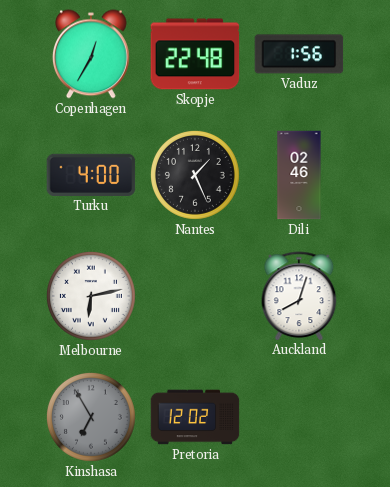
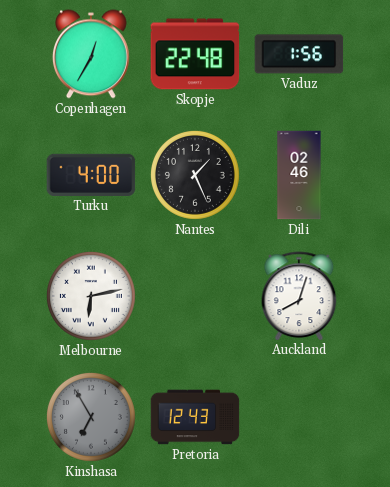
Pretoria: 12:02 -> 12:43 (195, 417)
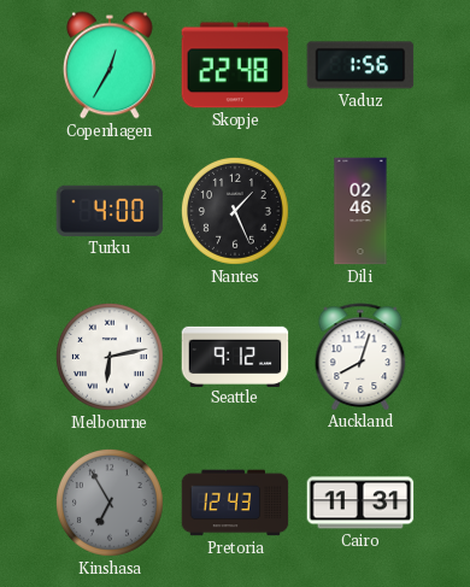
Seattle: none -> 9:12 (235, 356)
Cairo: none -> 11:31 (360, 503)
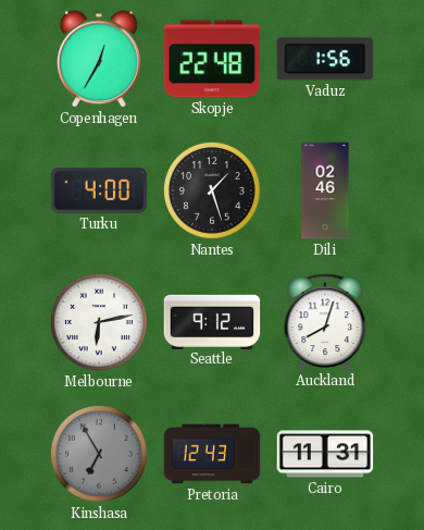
Nantes: 1:26 -> 1:27 (212, 190)
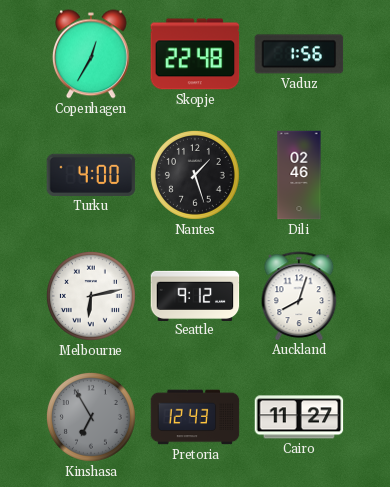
Cairo: 11:31 -> 11:27 (299, 417)
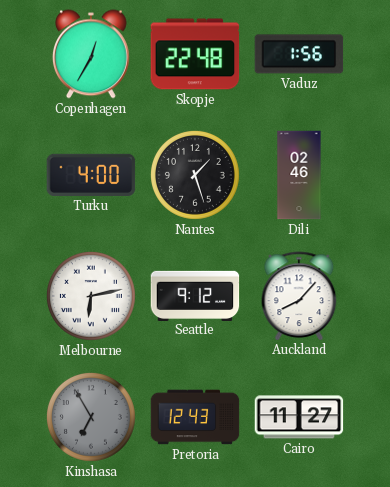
Auckland: 8:03 -> 8:07 (299, 296)
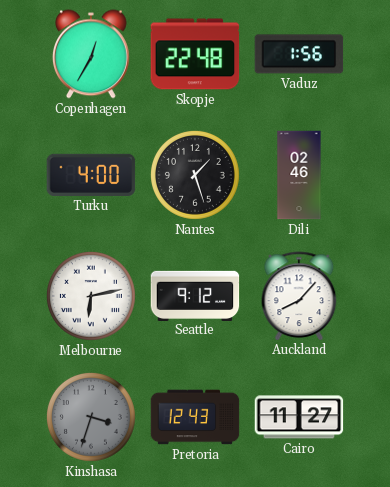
Kinshasa: 6:55 -> 3:33 (91, 417)
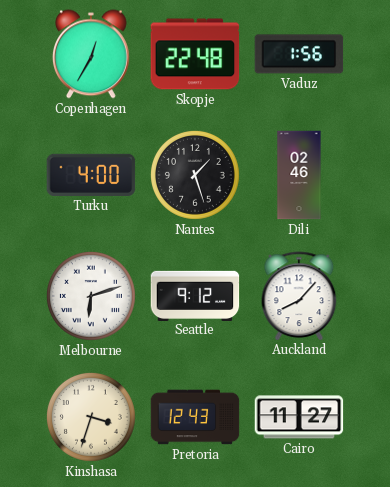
Melbourne: 6:13 -> 6:12 (91, 296)
Kinshasa dial: grey -> cream (91, 417)
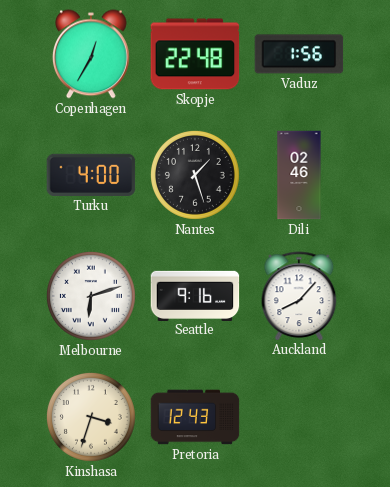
Seattle: 9:12 -> 9:16 (195, 295)
Cairo: 11:27 -> none (299, 417)
